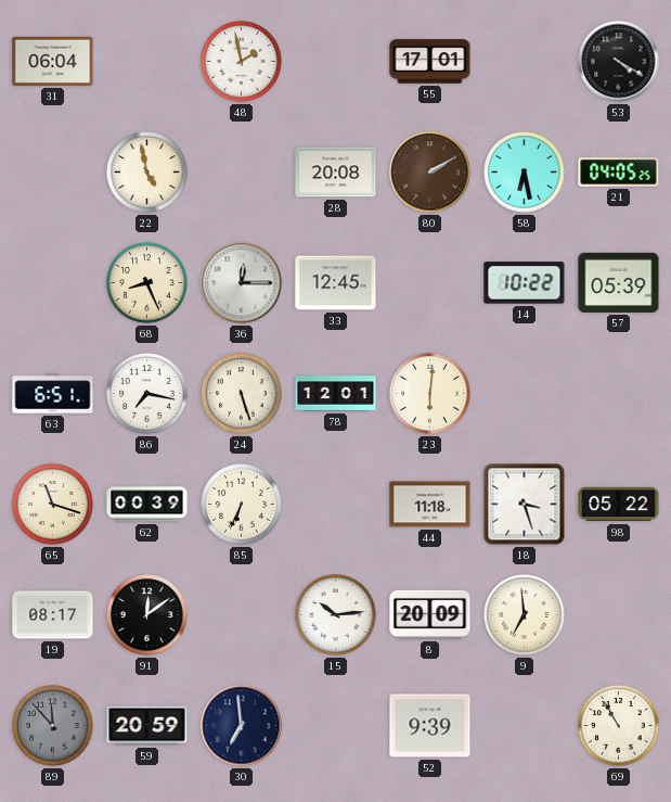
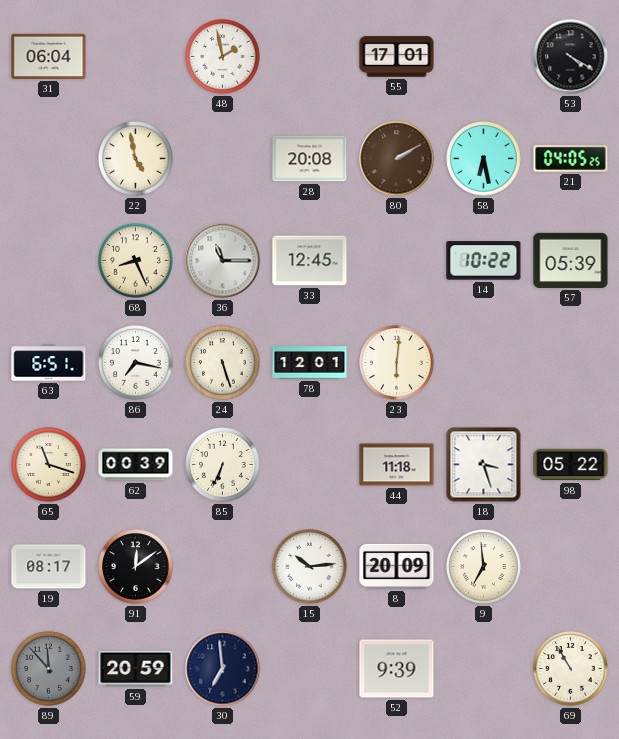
36: 12:15 -> 11:15 (223, 261)
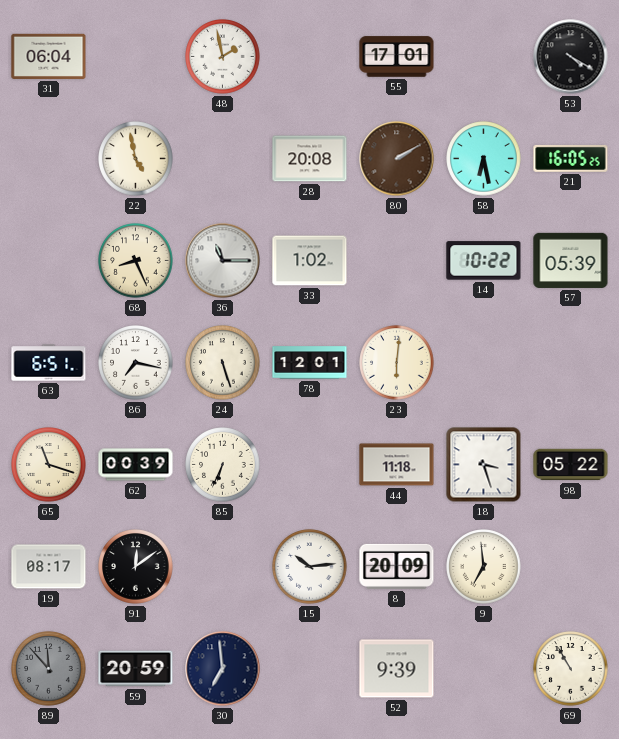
21: 04:05 -> 16:05 (571, 158)
33: 12:45 -> 1:02 (310, 261)
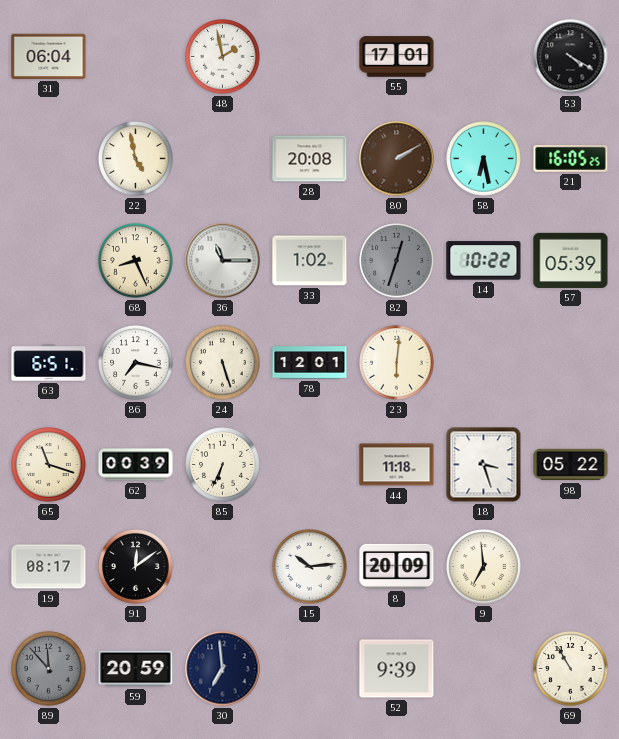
82: none -> 12:33 (397, 261)
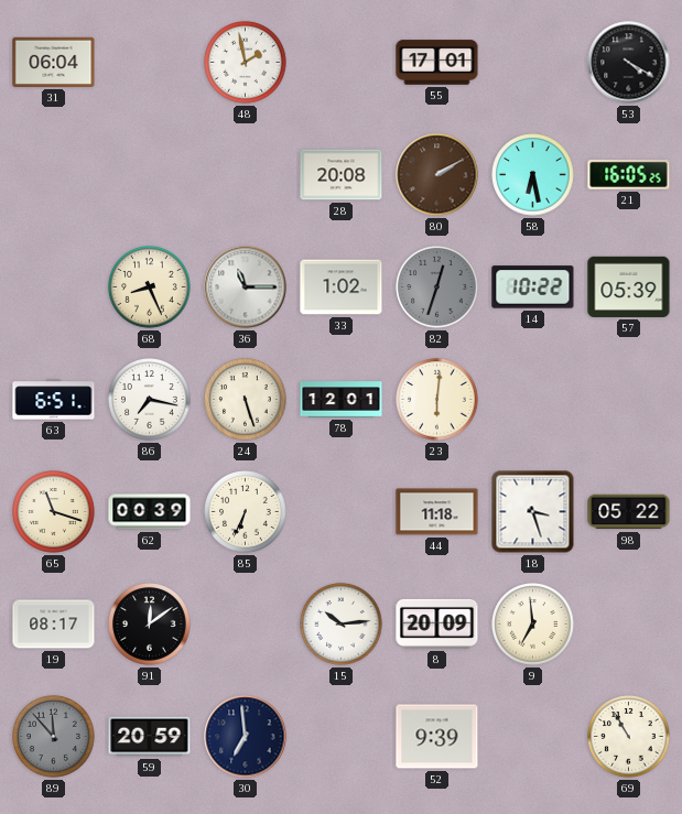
22: 4:58 -> none (136, 159)
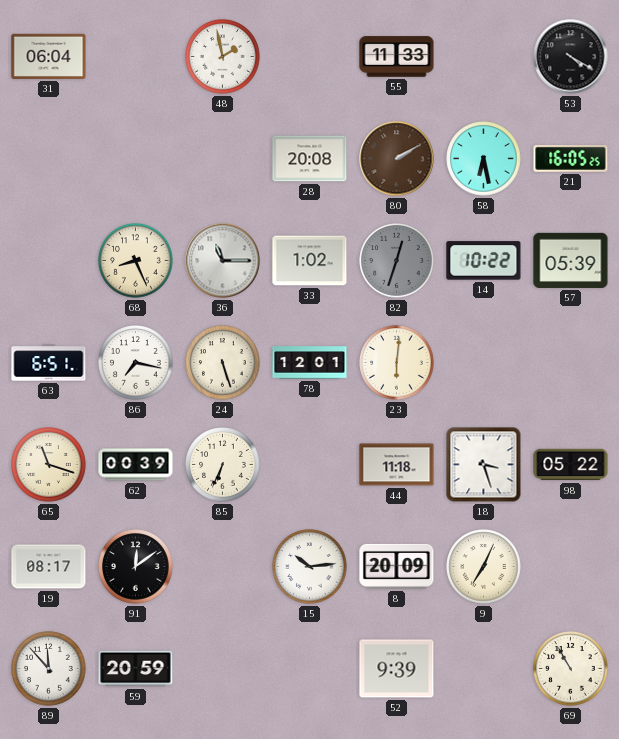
55: 17:01 -> 11:33 (397, 57)
9: 6:59 -> 7:04 (484, 567)
89 dial: grey -> white (49, 669)
30: 6:59 -> none (246, 737)
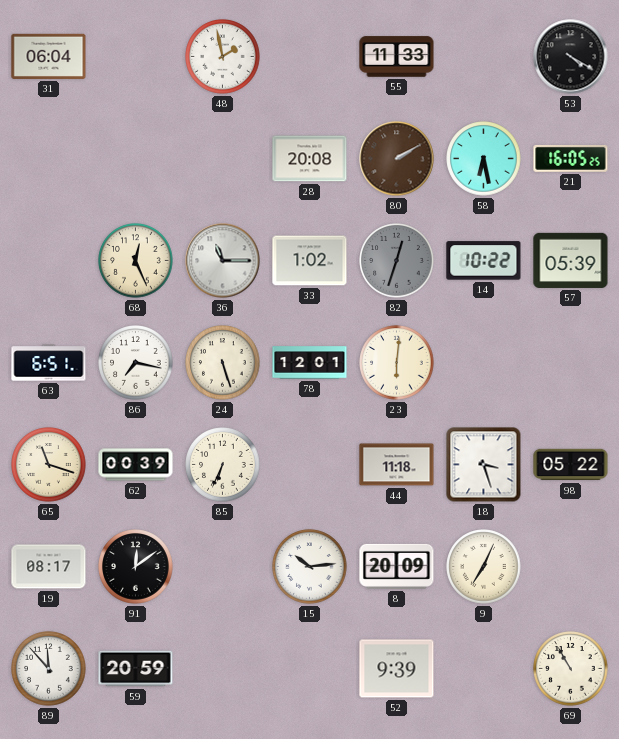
68: 8:26 -> 12:26 (136, 261)
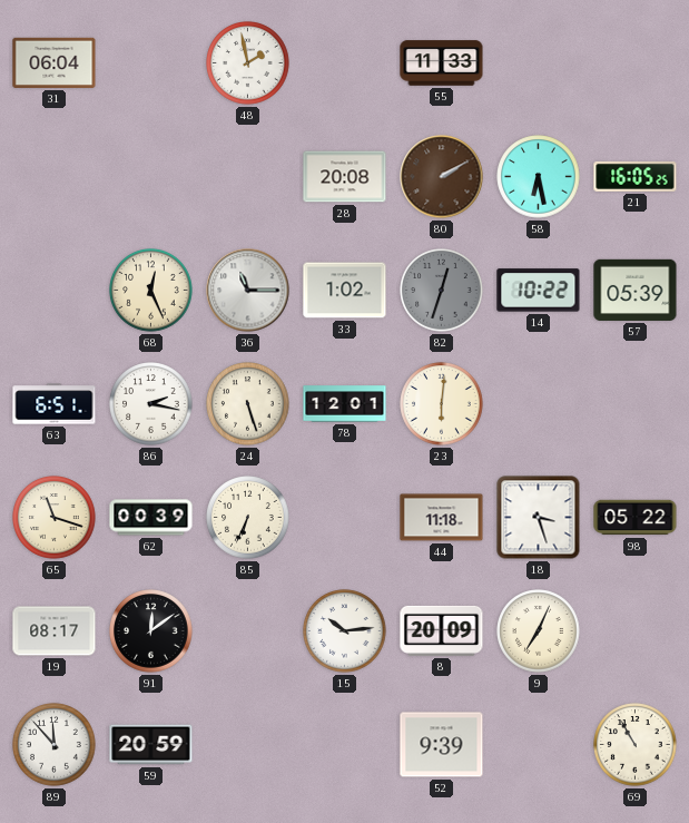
53: 4:20 -> none (571, 57)
86: 7:17 -> 2:17 (151, 404)
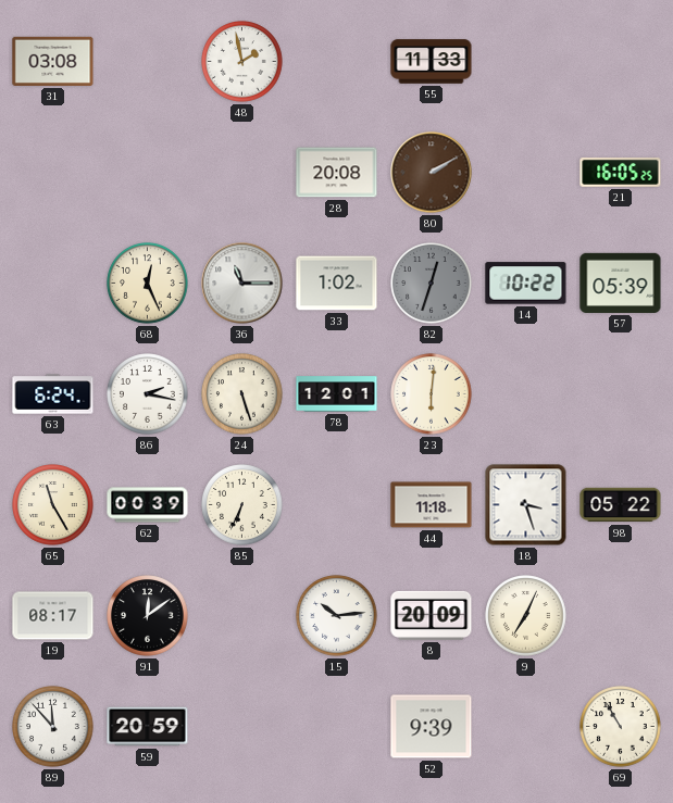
31: 06:04 -> 03:08 (53, 61)
58: 6:28 -> none (539, 177)
63: 6:51 -> 6:24 (53, 394)
65: 11:18 -> 11:25 (53, 505)
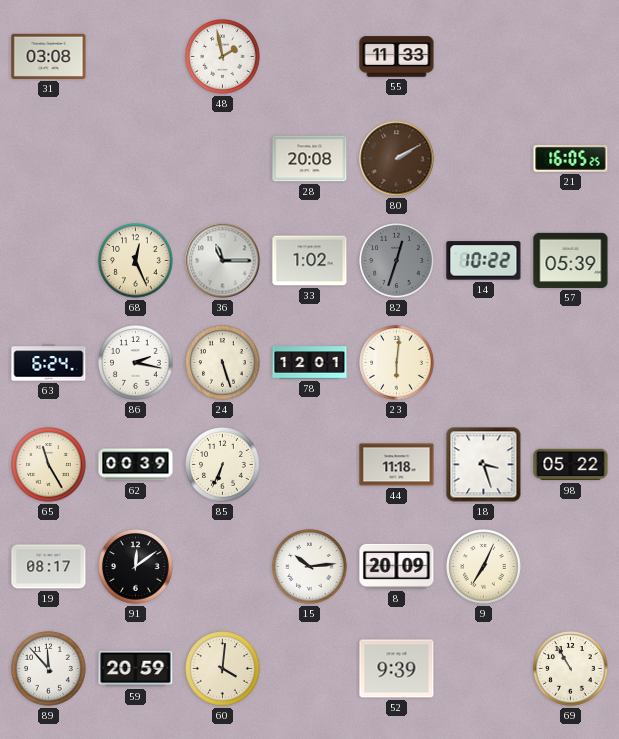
60: none -> 4:01 (223, 669)
